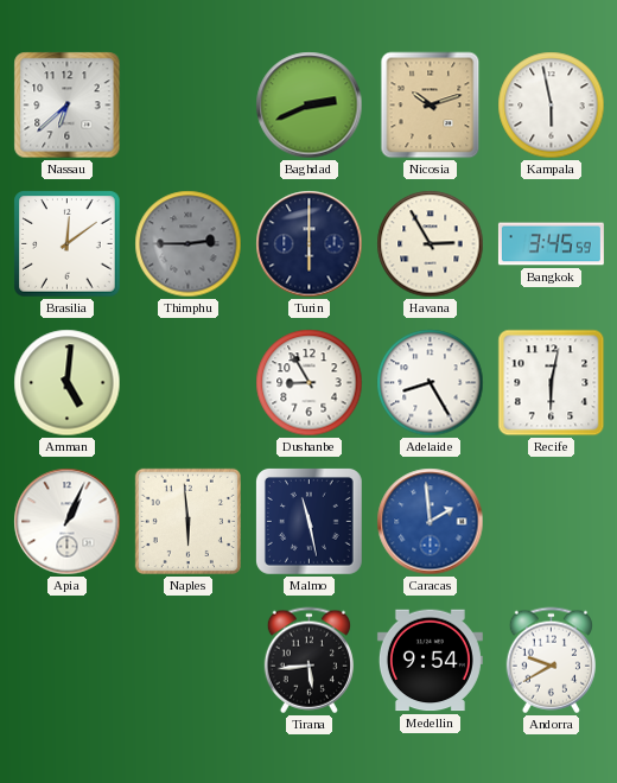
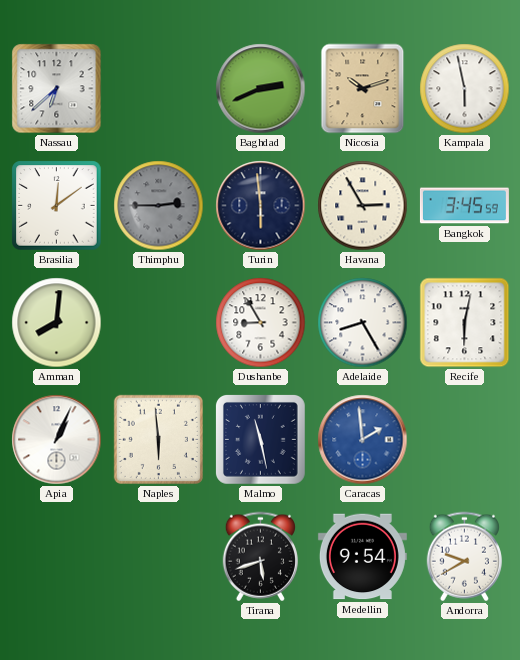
Turin: 6:00 -> 5:59 (261, 206)
Amman: 5:01 -> 8:01 (57, 323)
Tirana: 5:44 -> 5:42 (260, 557)
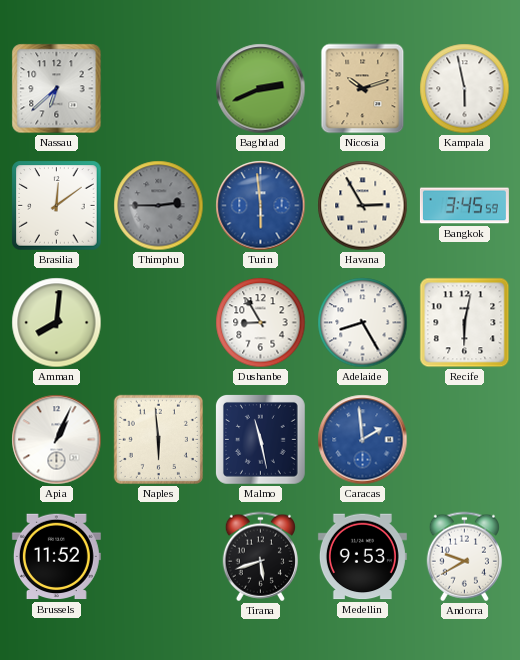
Turin dial: navy -> blue (261, 206)
Brussels: none -> 11:52 (56, 557)
Medellin: 9:54 -> 9:53 (362, 557)
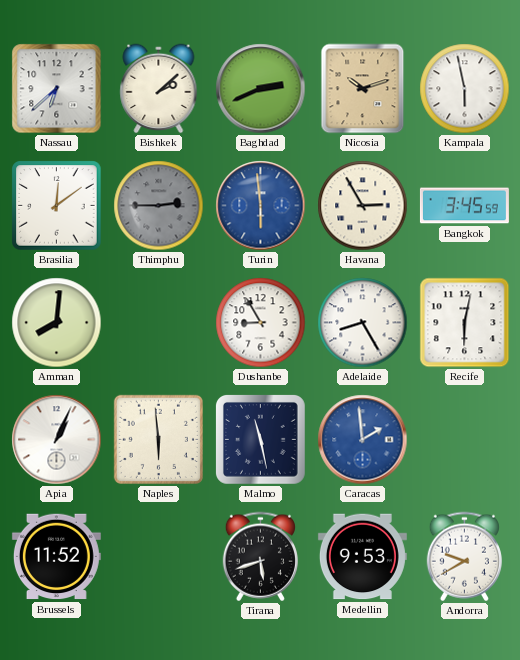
Bishkek: none -> 2:08 (159, 89)
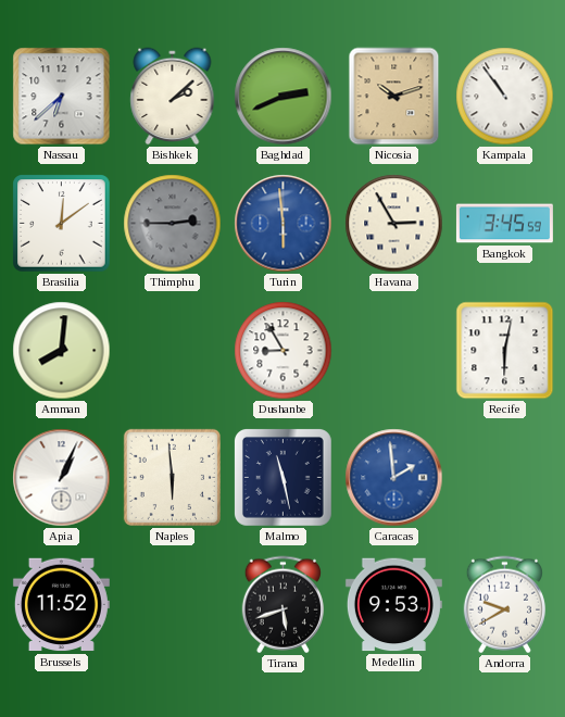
Kampala: 5:58 -> 10:54 (505, 97)
Adelaide: 8:25 -> none (363, 323)
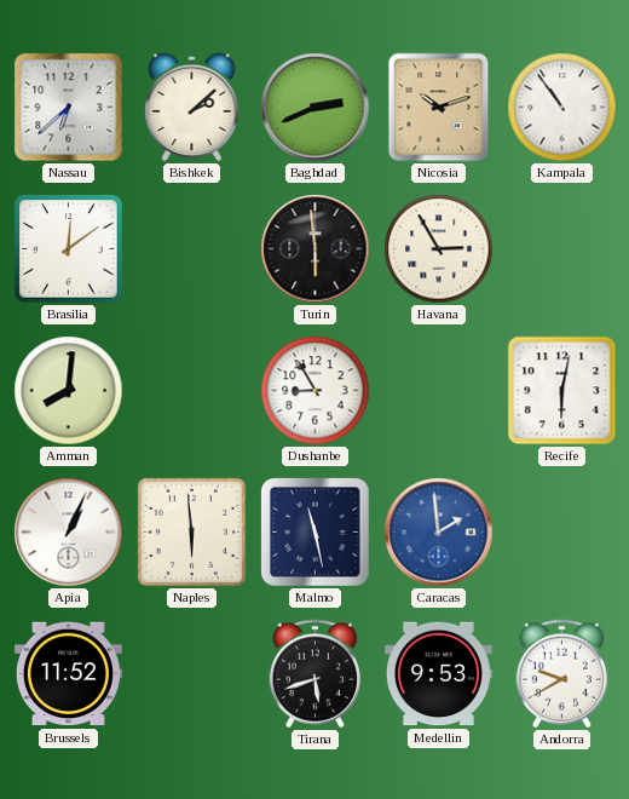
Thimphu: 2:45 -> none (173, 224)
Turin dial: blue -> black (316, 249)
Bangkok: 3:45 -> none (504, 224)
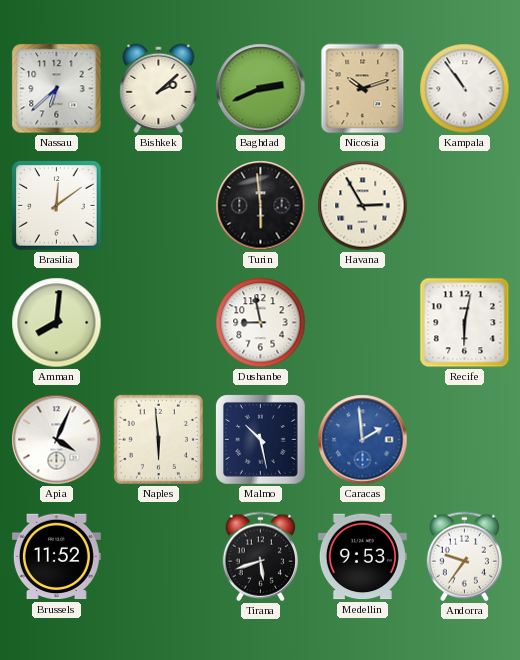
Dushanbe: 8:55 -> 8:58 (261, 323)
Apia: 1:04 -> 4:04 (57, 440)
Malmo: 11:28 -> 10:28 (260, 439)
Andorra: 9:40 -> 9:36 (464, 557)
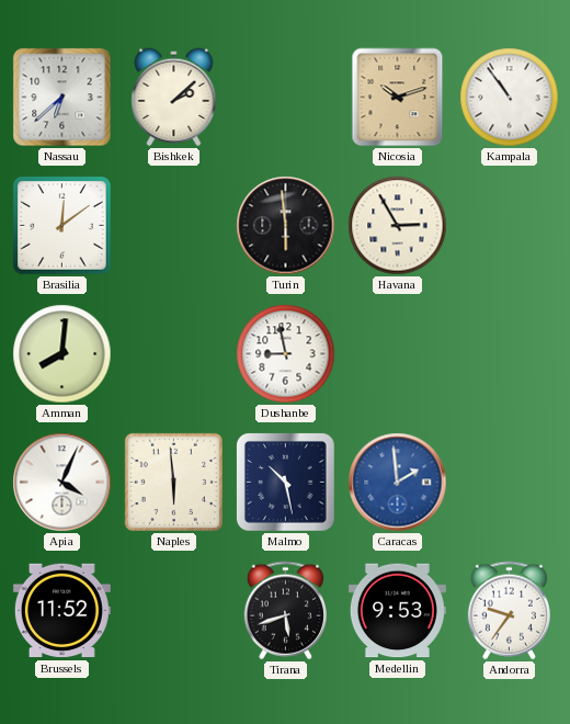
Baghdad: 2:41 -> none (261, 89)
Recife: 6:02 -> none (465, 323)
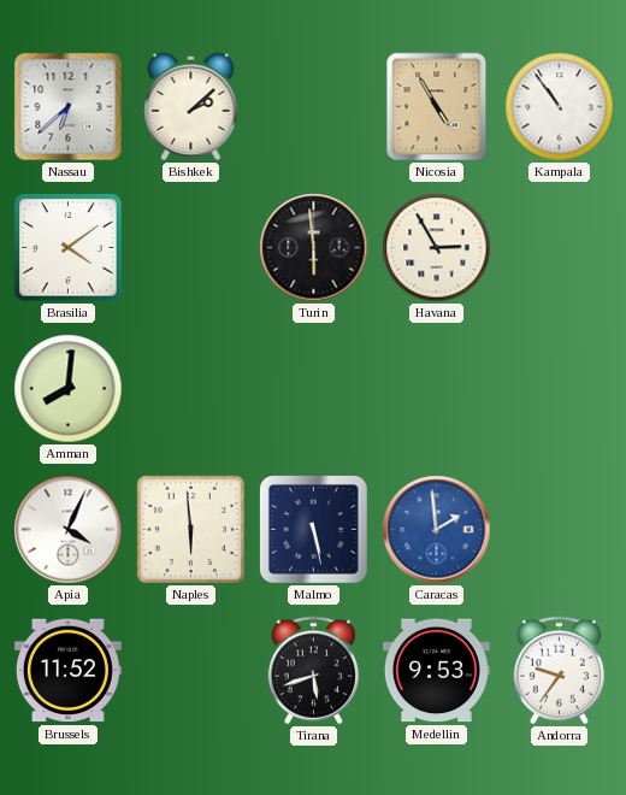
Nicosia: 10:12 -> 4:55 (437, 107)
Brasilia: 12:09 -> 4:09 (69, 248)
Dushanbe: 8:58 -> none (286, 354)
Malmo: 10:28 -> 5:28 (313, 529)
